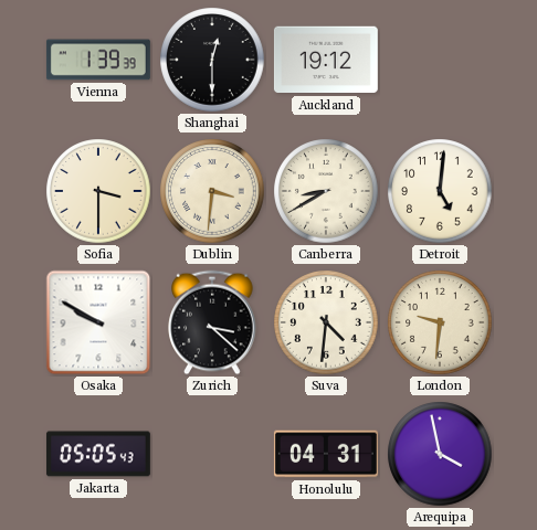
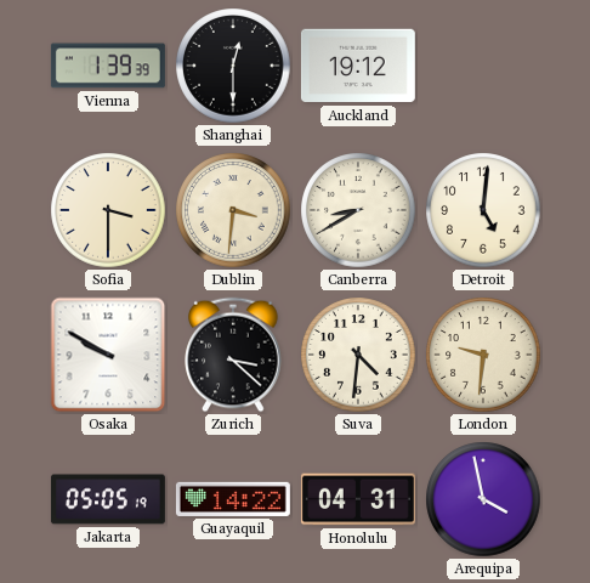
Jakarta: 05:05:43 -> 05:05:19 (108, 499)
Guayaquil: none -> 14:22 (233, 499)
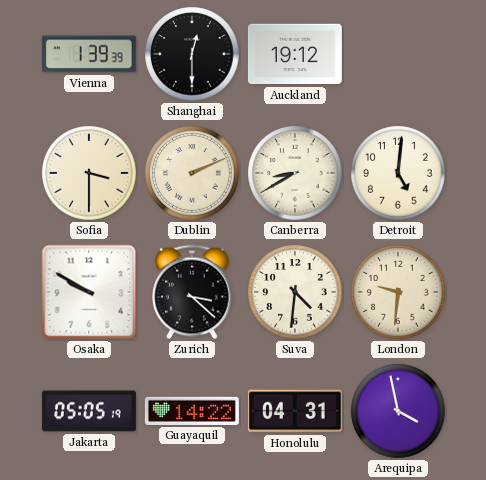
Dublin: 3:31 -> 2:11 (192, 173)
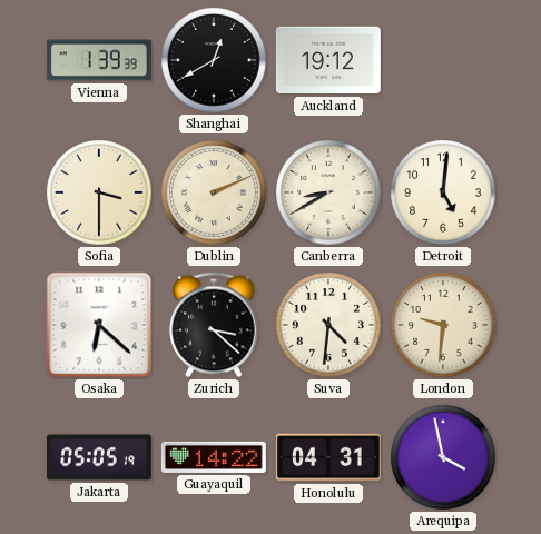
Shanghai: 12:30 -> 12:40 (214, 60)
Osaka: 9:50 -> 6:22 (99, 325)
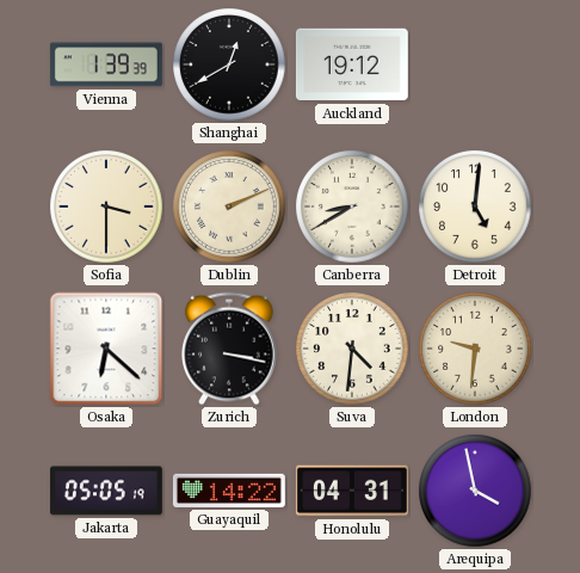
Zurich: 3:22 -> 3:17 (229, 349)
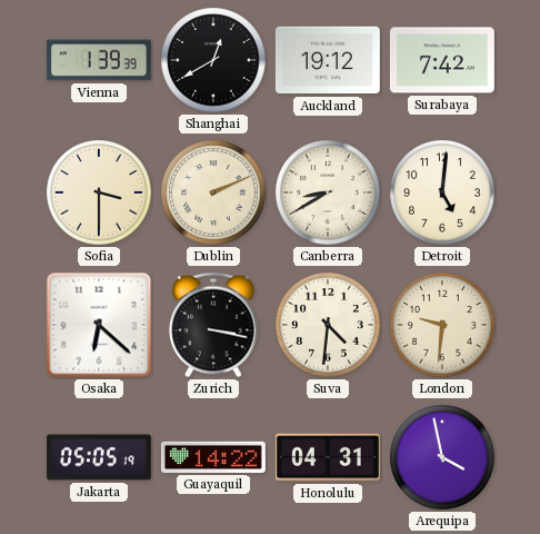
Surabaya: none -> 7:42 (442, 60)
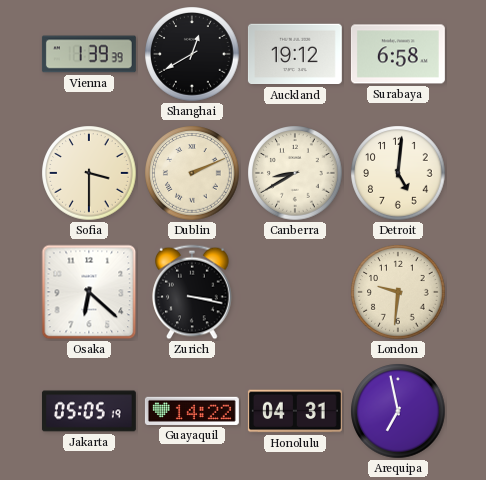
Surabaya: 7:42 -> 6:58 (398, 54)
Suva: 4:31 -> none (328, 325)
Arequipa: 3:58 -> 6:58 (398, 411)
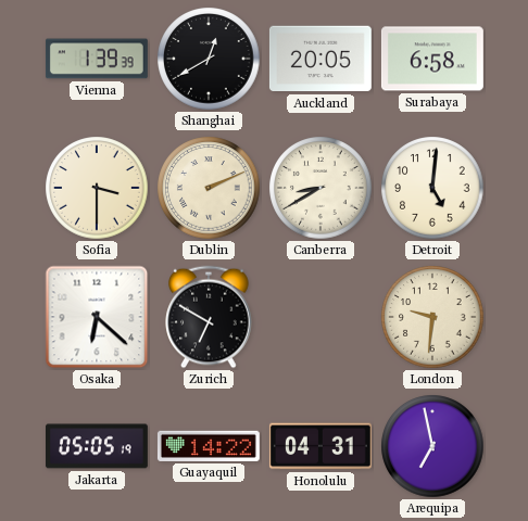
Auckland: 19:12 -> 20:05 (320, 59)
Zurich: 3:17 -> 6:50 (209, 317)
